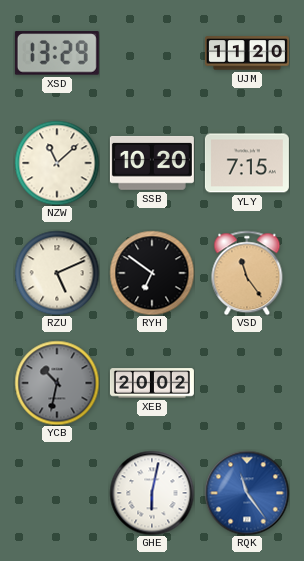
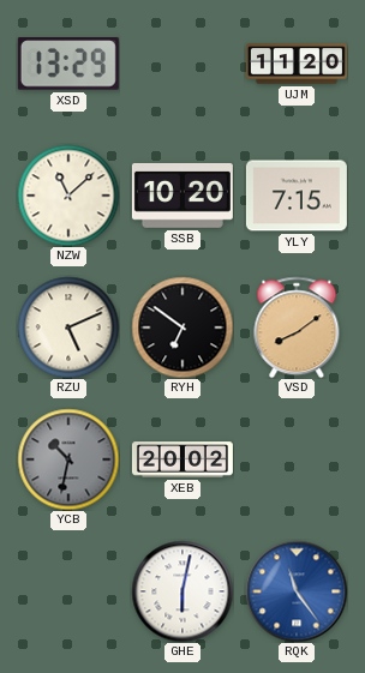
VSD: 11:24 -> 8:09 (297, 328)
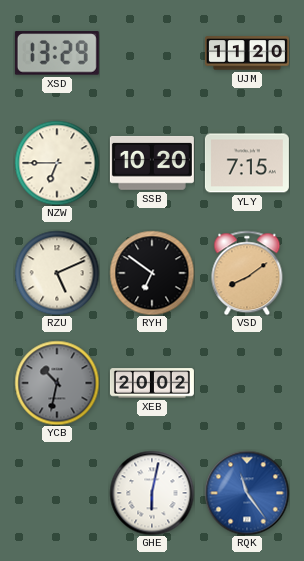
NZW: 11:08 -> 6:45 (57, 163)
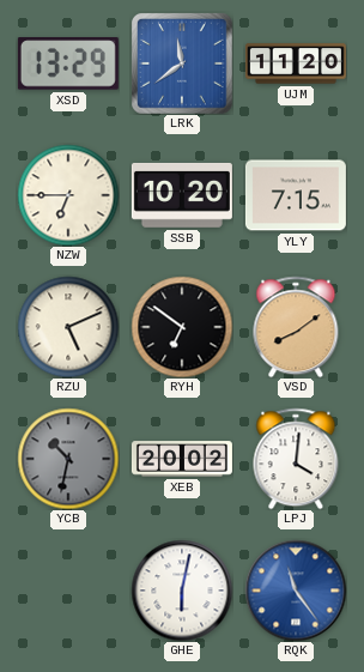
LRK: none -> 11:39 (182, 63)
LPJ: none -> 4:01 (296, 459)
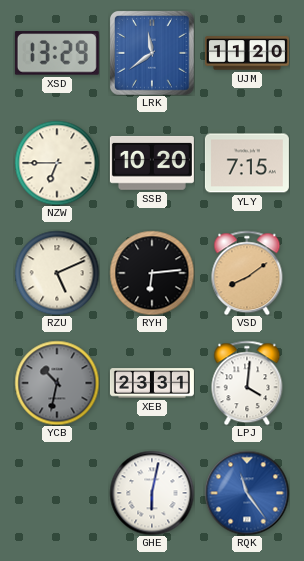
RYH: 6:51 -> 6:14 (152, 273)
XEB: 20:02 -> 23:31 (152, 383)
